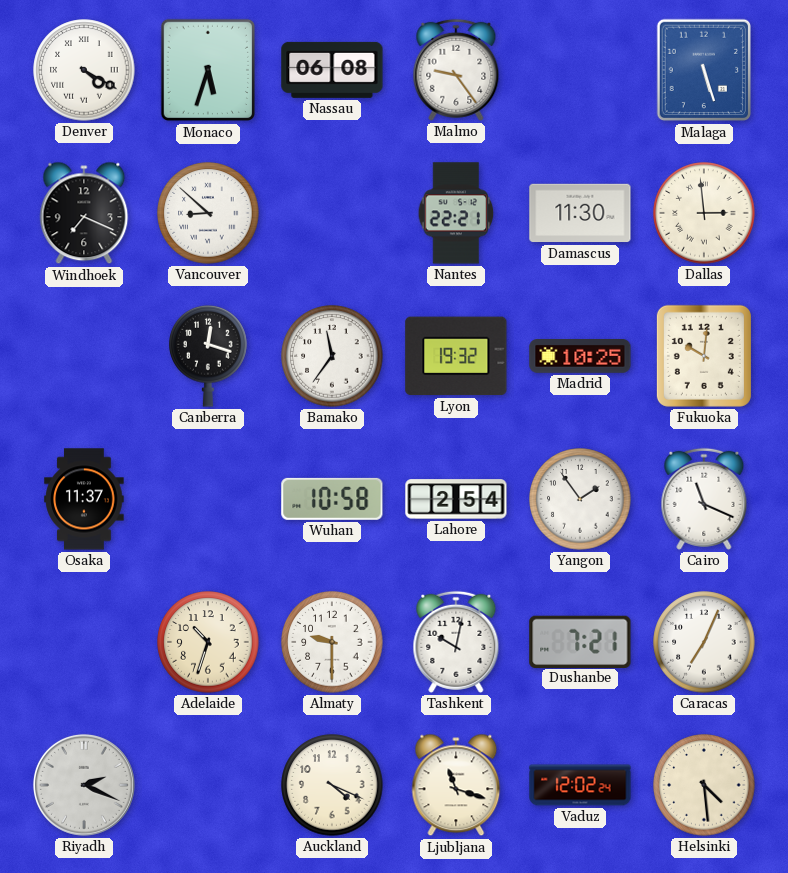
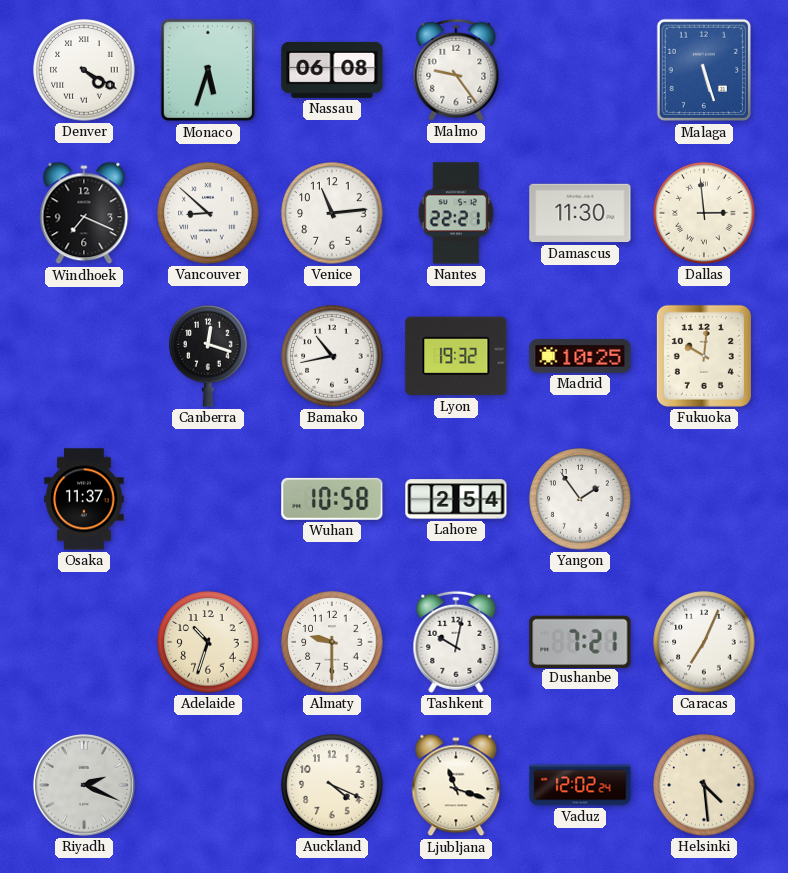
Venice: none -> 11:14 (332, 213)
Bamako: 11:36 -> 10:43 (332, 356)
Cairo: 11:19 -> none (704, 499)
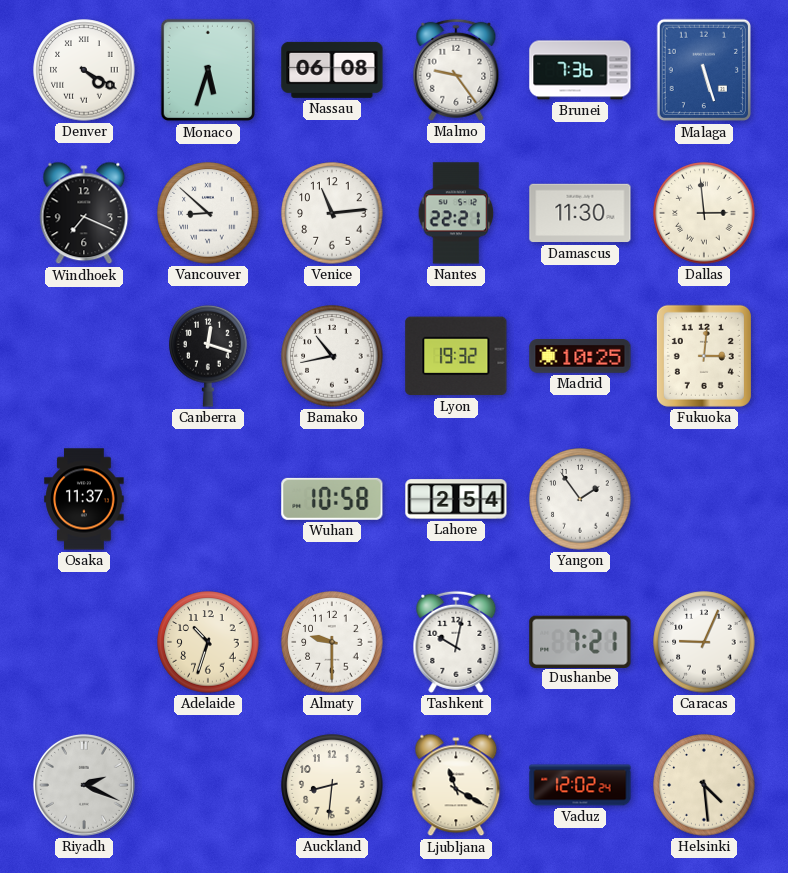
Brunei: none -> 7:36 (580, 70)
Fukuoka: 10:01 -> 3:01 (704, 356)
Caracas: 7:04 -> 9:04 (704, 642)
Auckland: 4:19 -> 8:31 (332, 785)
Ljubljana: 11:18 -> 11:20 (456, 785)
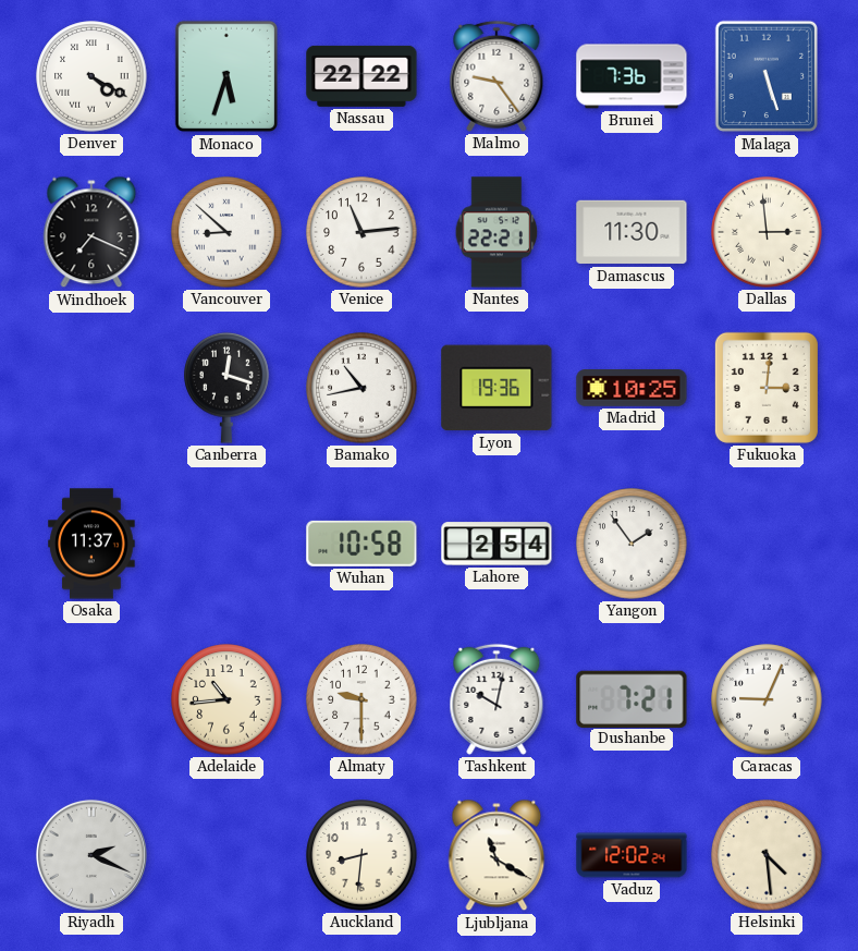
Nassau: 06:08 -> 22:22 (361, 76)
Lyon: 19:32 -> 19:36 (497, 388)
Adelaide: 10:33 -> 10:44 (226, 699)
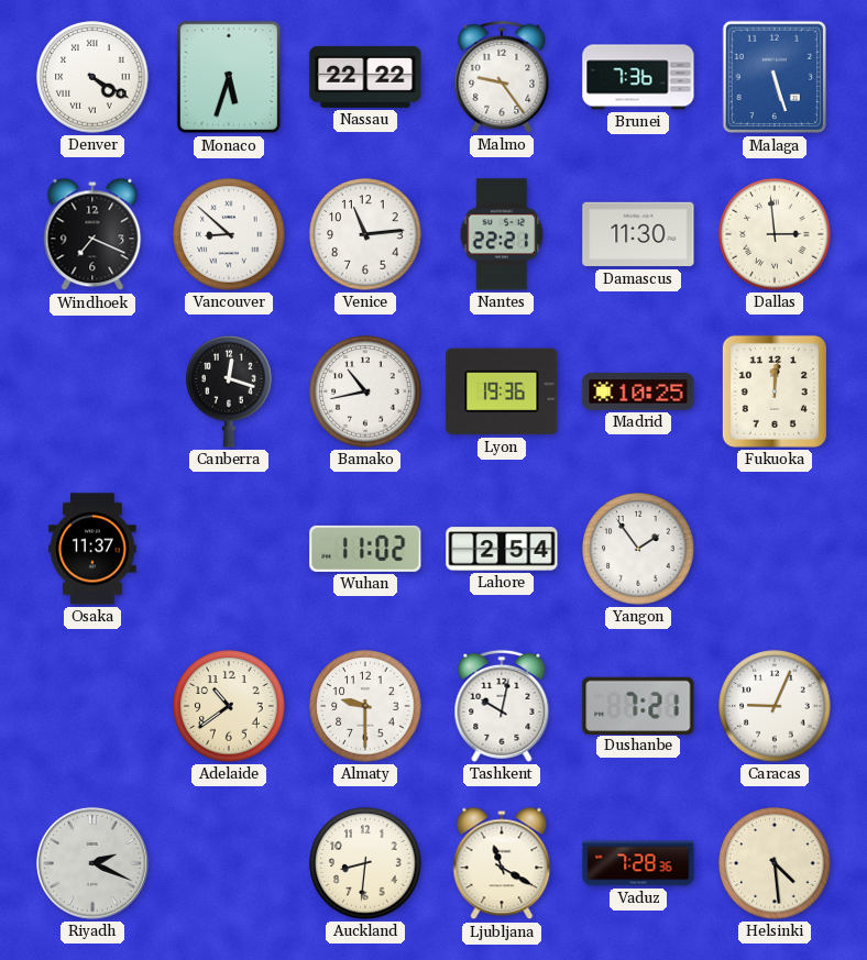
Fukuoka: 3:01 -> 12:01 (775, 391)
Wuhan: 10:58 -> 11:02 (365, 549)
Adelaide: 10:44 -> 10:39 (229, 706)
Vaduz: 12:02 -> 7:28 (638, 863)
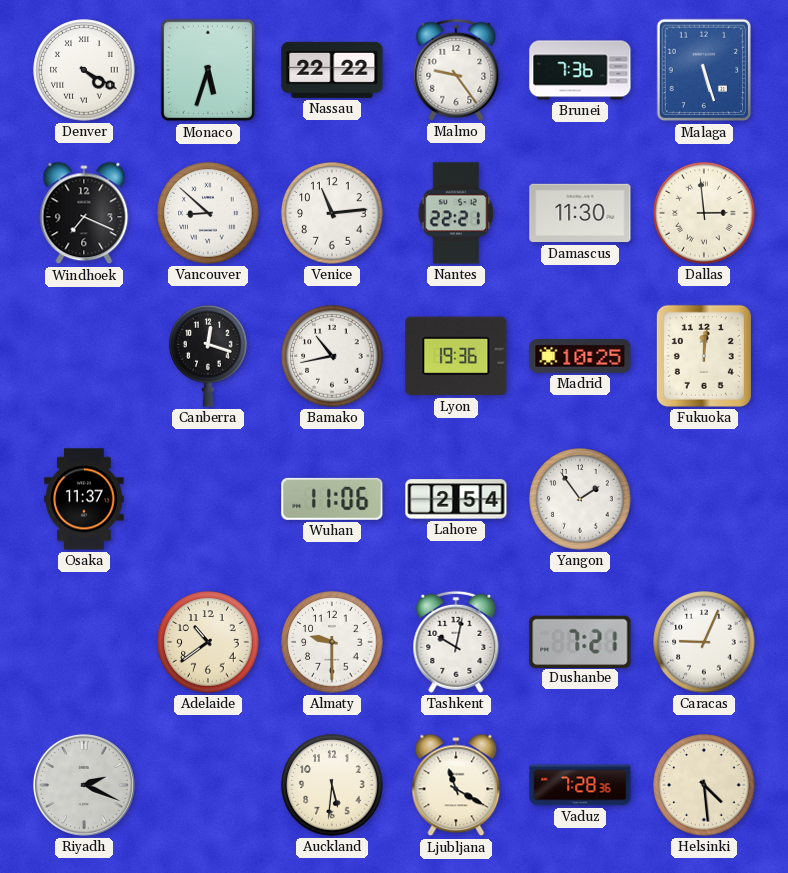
Wuhan: 11:02 -> 11:06 (332, 499)
Auckland: 8:31 -> 5:31 (332, 785)
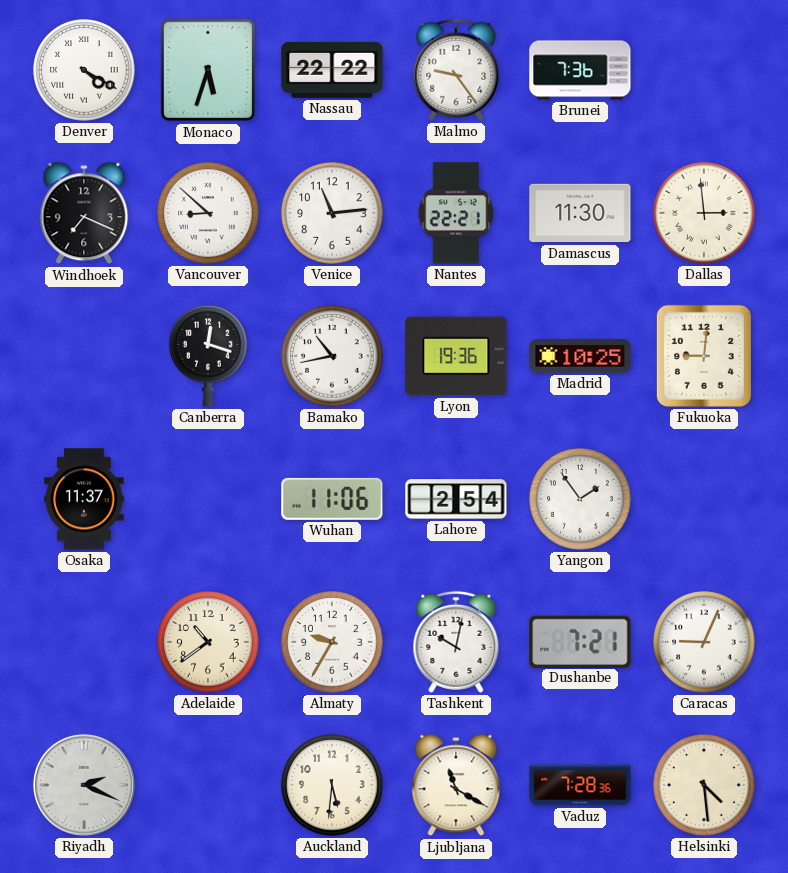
Malaga: 5:27 -> none (703, 70)
Fukuoka: 12:01 -> 9:01 (704, 356)
Almaty: 9:30 -> 9:35 (332, 642)
